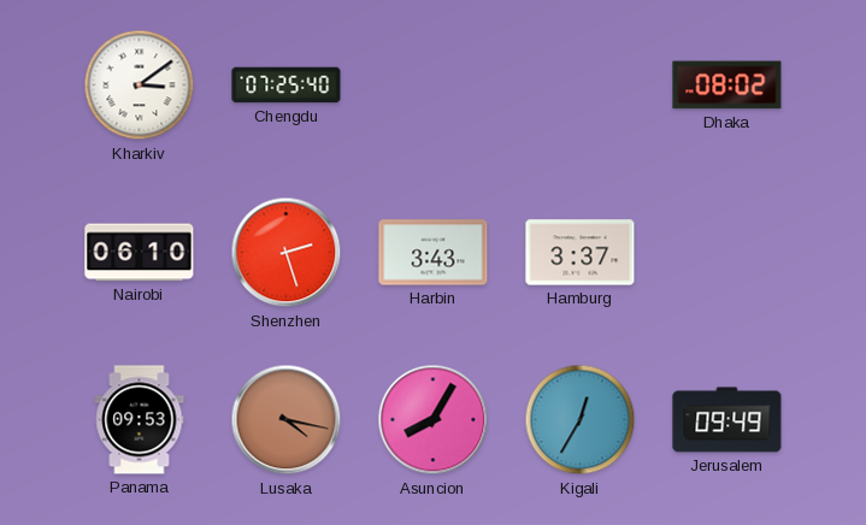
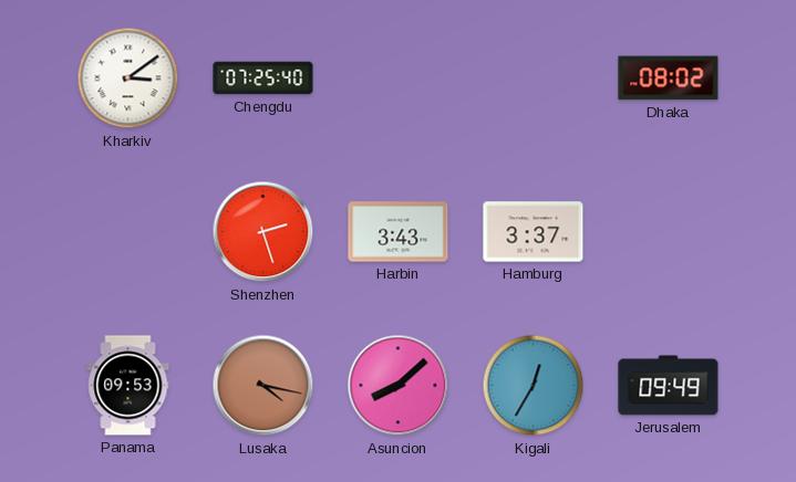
Nairobi: 06:10 -> none (140, 253)
Asuncion: 8:05 -> 8:08 (399, 386)
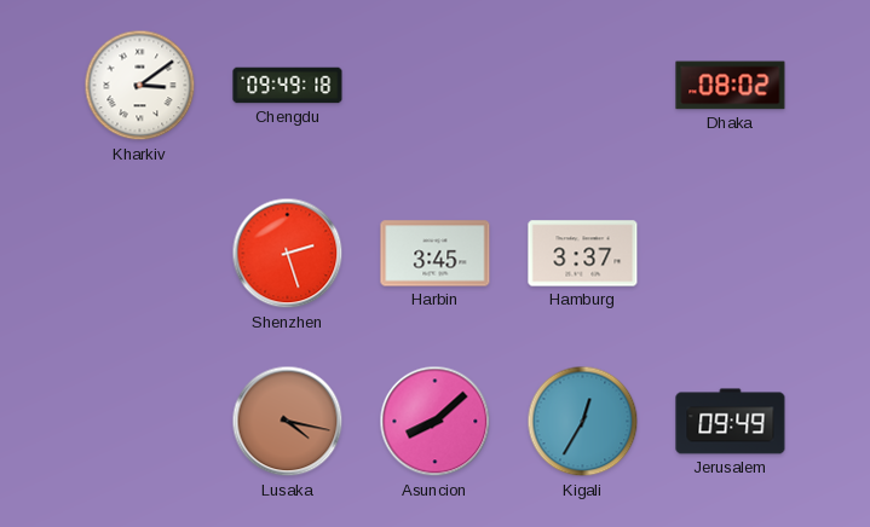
Chengdu: 07:25 -> 09:49 (288, 86)
Harbin: 3:43 -> 3:45 (436, 254)
Panama: 09:53 -> none (128, 386)
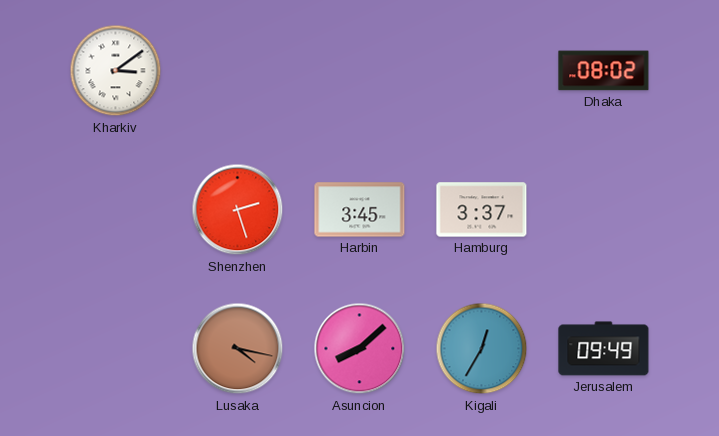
Chengdu: 09:49 -> none (288, 86)
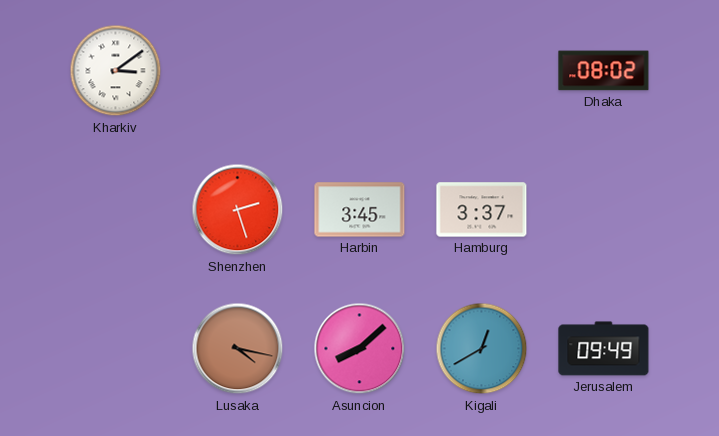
Kigali: 12:35 -> 12:40 (482, 349)
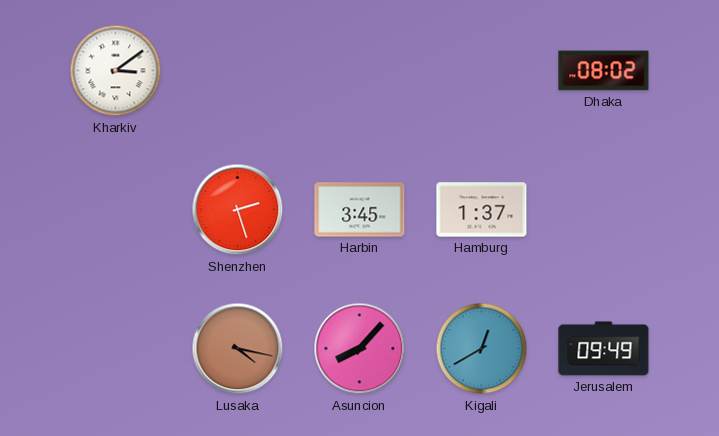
Hamburg: 3:37 -> 1:37 (482, 210)
Asuncion: 8:08 -> 8:07 (360, 349)
